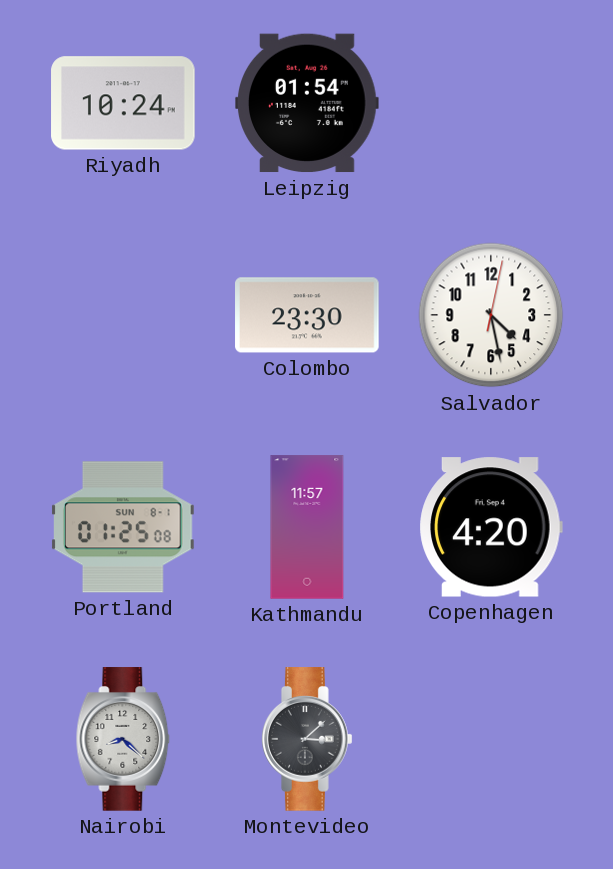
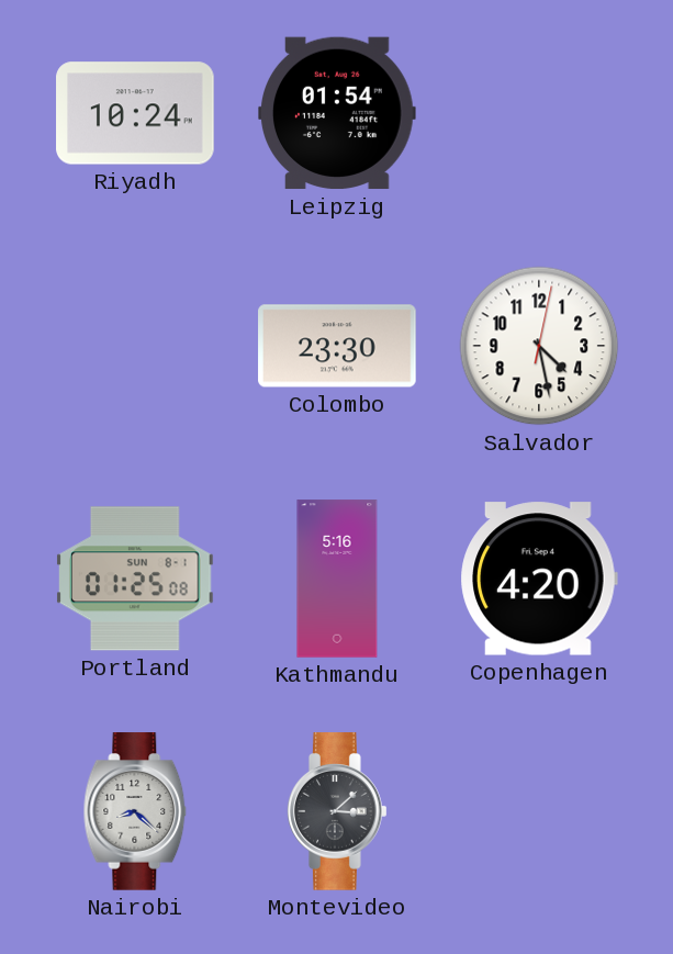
Kathmandu: 11:57 -> 5:16 (337, 579)
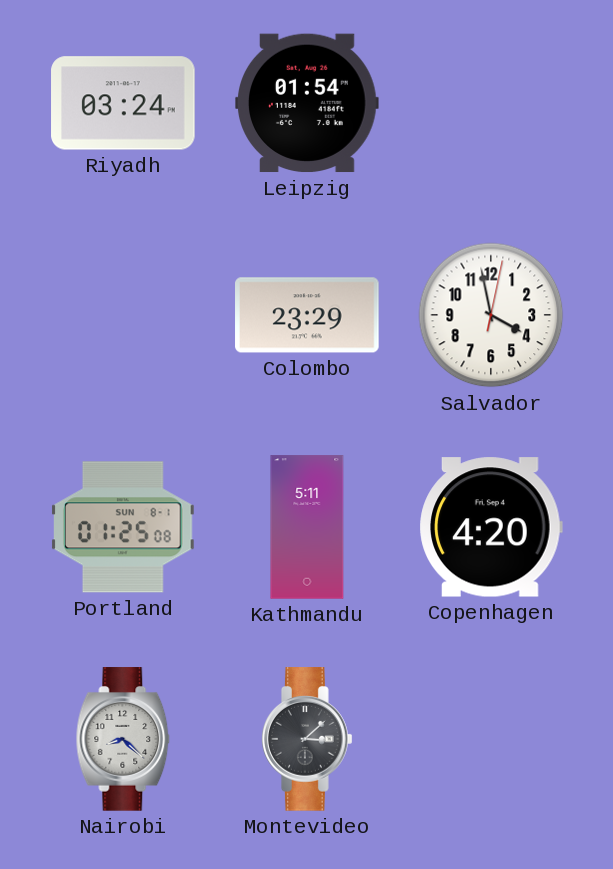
Riyadh: 10:24 -> 03:24 (123, 103)
Colombo: 23:30 -> 23:29 (307, 315)
Salvador: 4:28 -> 3:58 (491, 315)
Kathmandu: 5:16 -> 5:11 (307, 527)
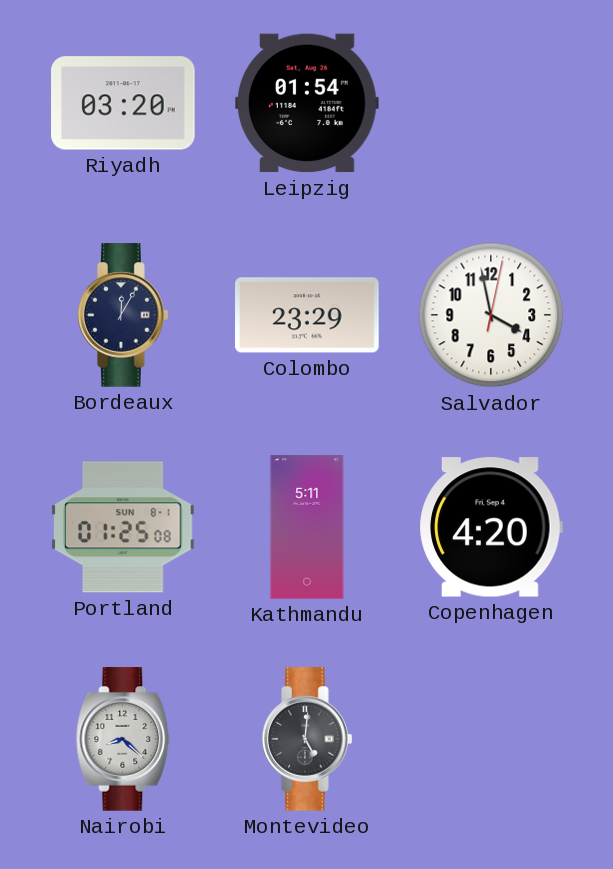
Riyadh: 03:24 -> 03:20 (123, 103)
Bordeaux: none -> 12:05 (124, 315)
Montevideo: 3:08 -> 5:01 (308, 739)
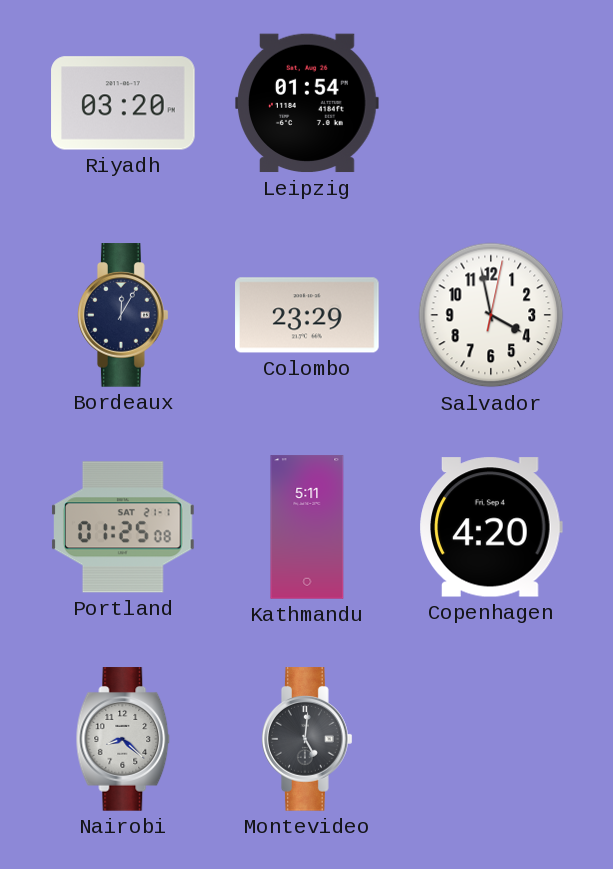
Portland date: SUN 8-1 -> SAT 21-1 (124, 527)
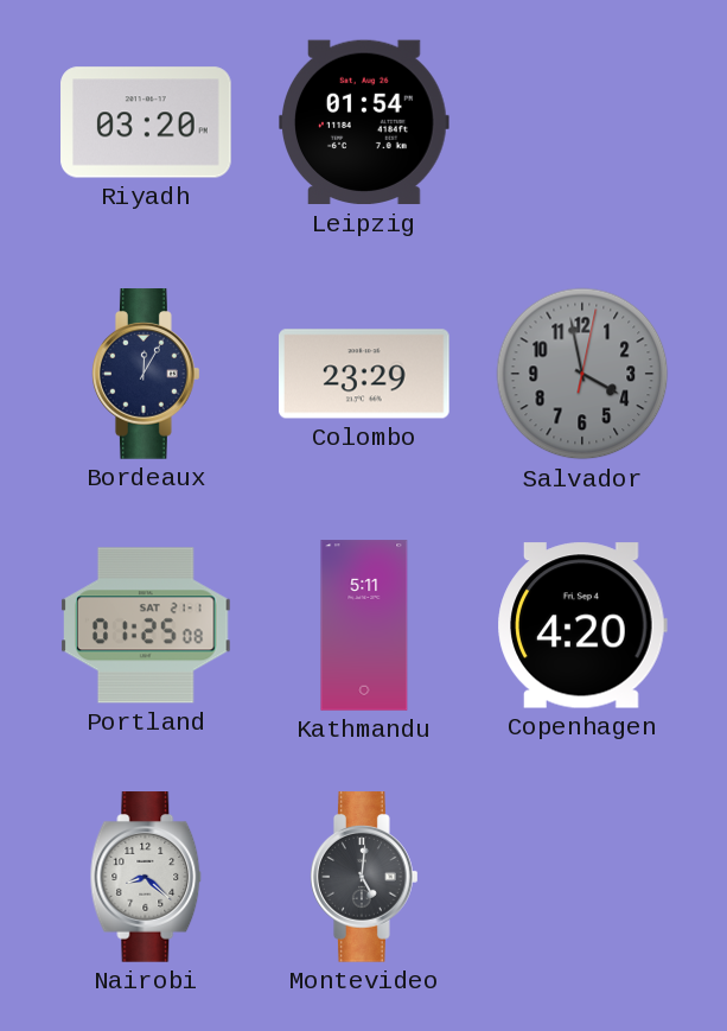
Salvador dial: white -> grey (582, 374)
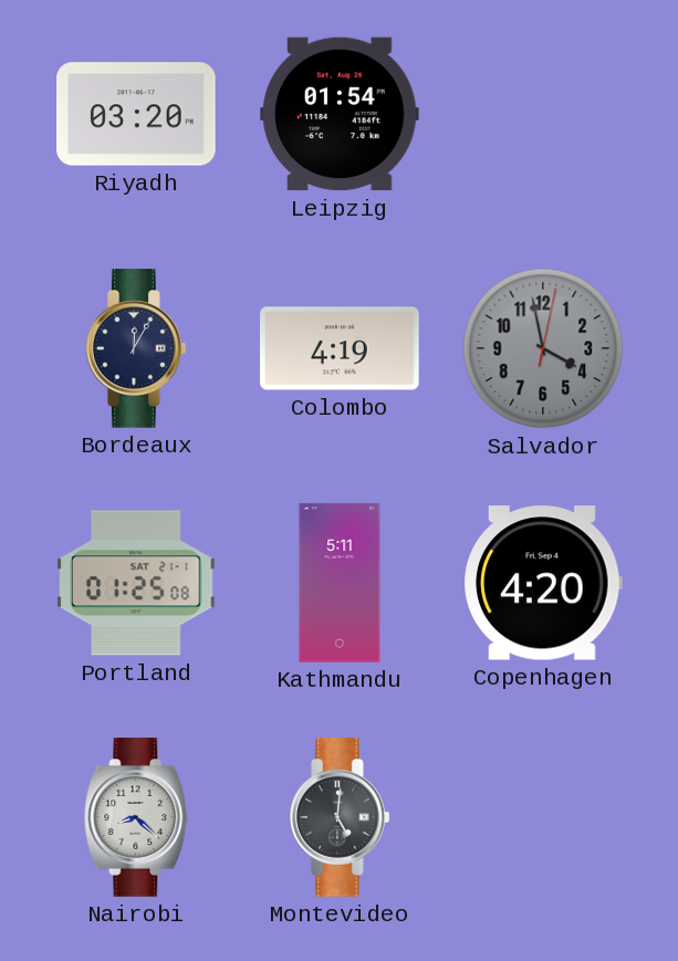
Colombo: 23:29 -> 4:19 (340, 348)
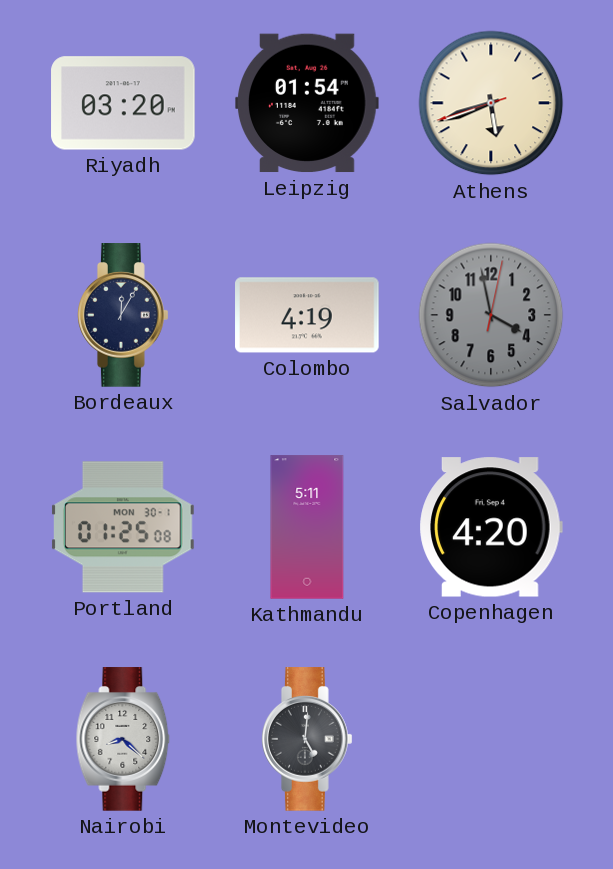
Athens: none -> 5:41 (491, 103)
Portland date: SAT 21-1 -> MON 30-1 (124, 527)
